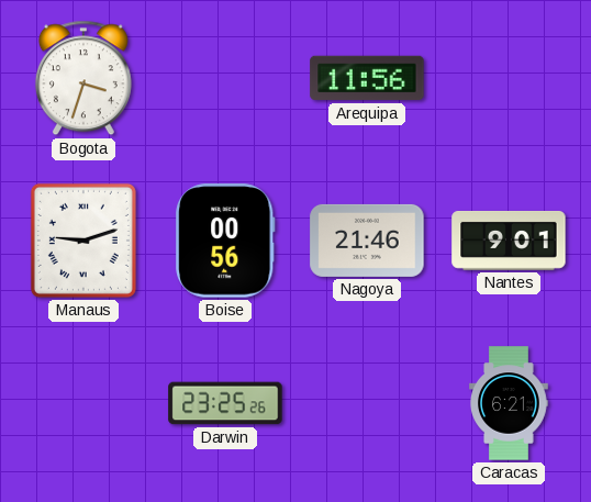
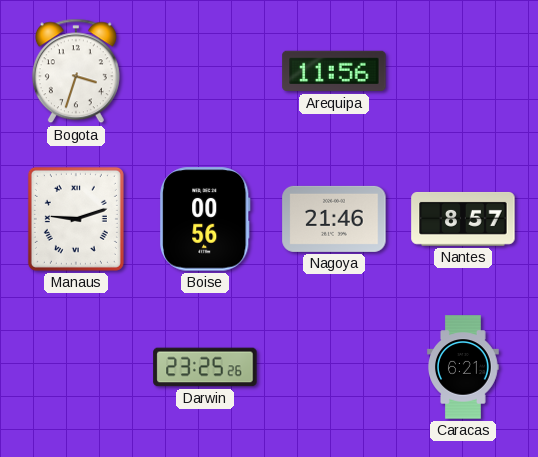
Nantes: 9:01 -> 8:57 (463, 219)
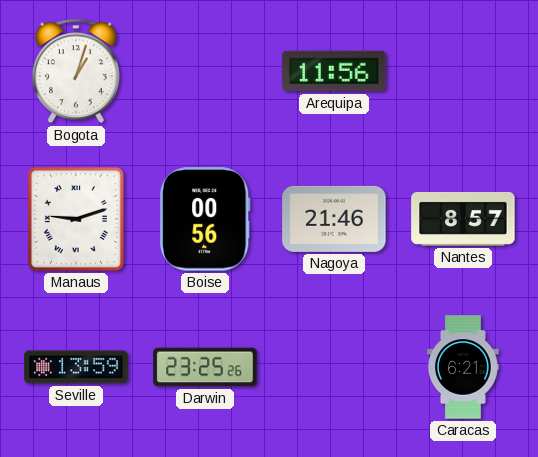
Bogota: 3:33 -> 1:03 (76, 71)
Seville: none -> 13:59 (76, 367)
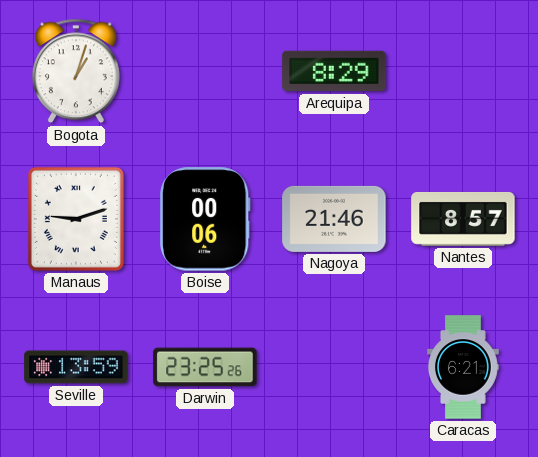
Arequipa: 11:56 -> 8:29 (334, 71)
Boise: 00:56 -> 00:06 (205, 219)
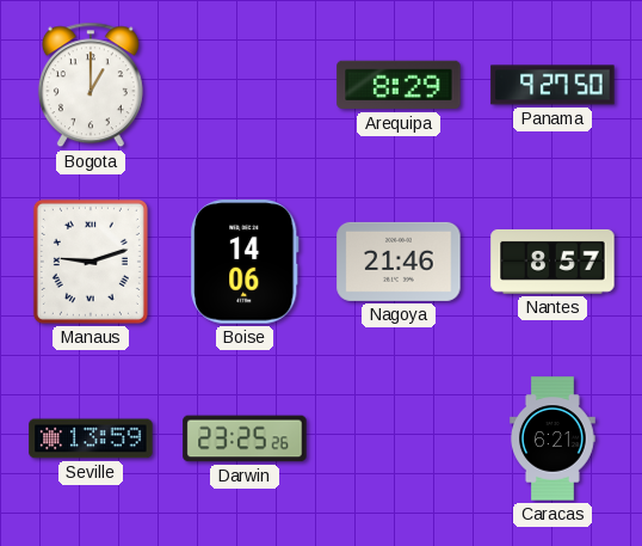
Bogota: 1:03 -> 1:00 (91, 85)
Panama: none -> 9:27 (553, 85)
Boise: 00:06 -> 14:06 (245, 262)
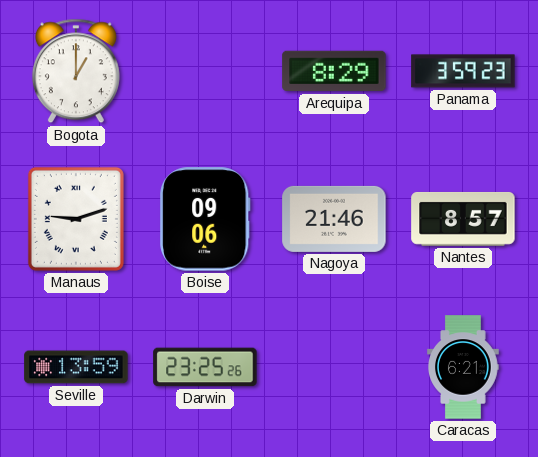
Panama: 9:27 -> 3:59 (463, 71)
Boise: 14:06 -> 09:06 (205, 219)
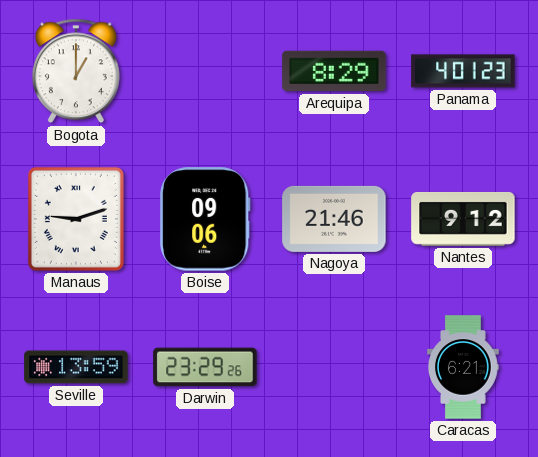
Panama: 3:59 -> 4:01 (463, 71)
Nantes: 8:57 -> 9:12 (463, 219)
Darwin: 23:25 -> 23:29 (205, 367)
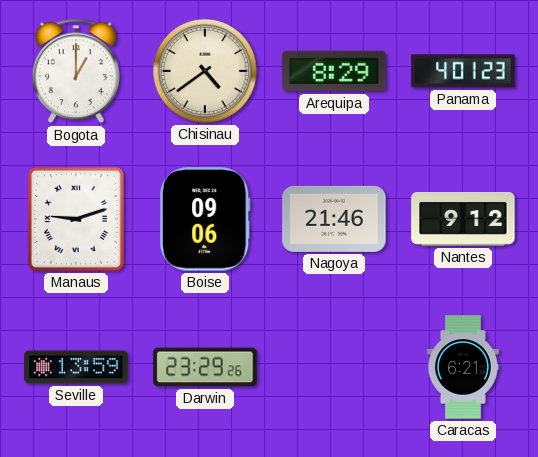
Chisinau: none -> 4:39 (205, 71)
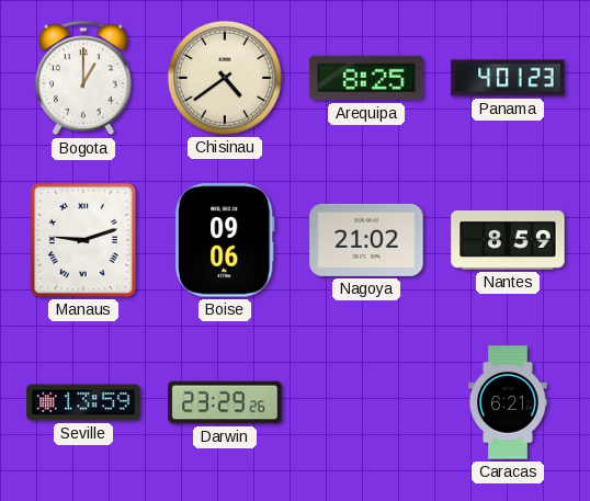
Arequipa: 8:29 -> 8:25 (366, 78)
Nagoya: 21:46 -> 21:02 (366, 240)
Nantes: 9:12 -> 8:59 (508, 240)
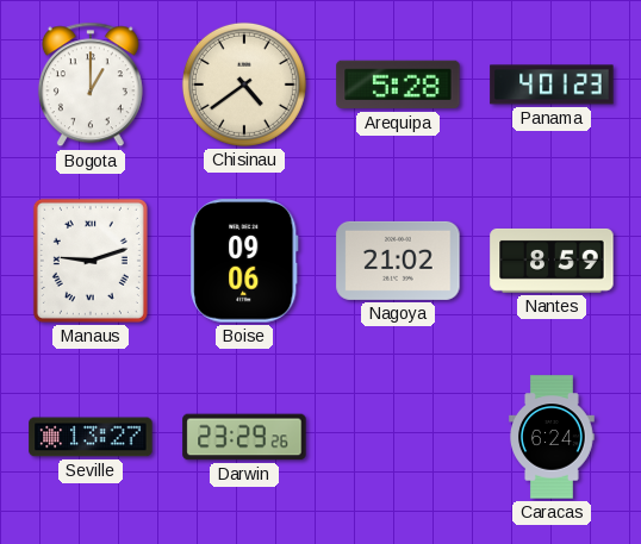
Arequipa: 8:25 -> 5:28 (398, 85)
Seville: 13:59 -> 13:27 (91, 437)
Caracas: 6:21 -> 6:24 (553, 437)
